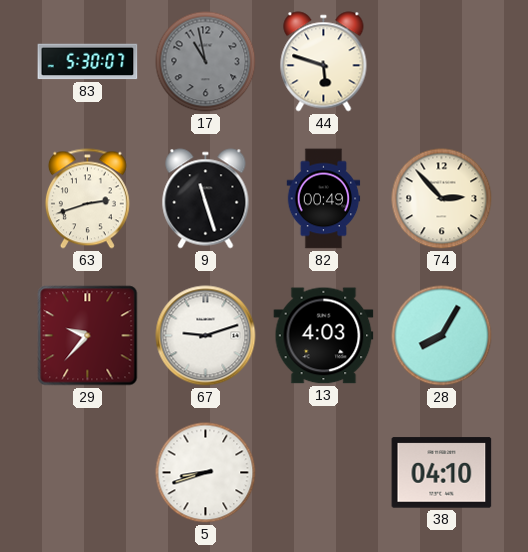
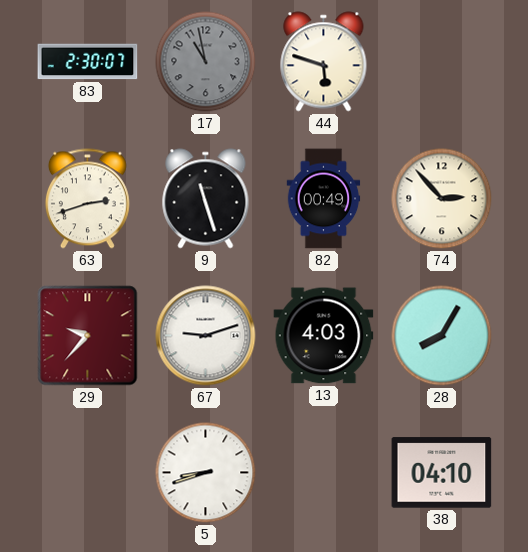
83: 5:30 -> 2:30 (88, 62)
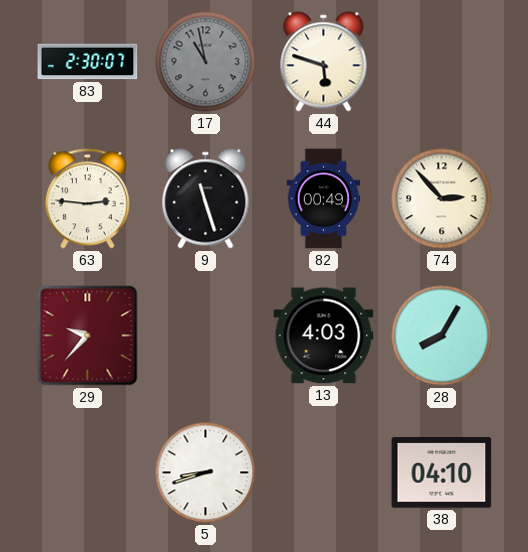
63: 2:42 -> 2:46 (87, 199)
67: 9:12 -> none (206, 336)
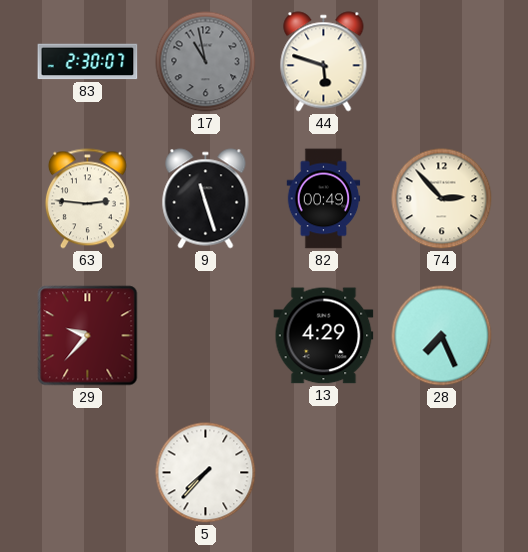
13: 4:03 -> 4:29 (324, 336)
28: 8:05 -> 7:26 (442, 336)
5: 8:42 -> 7:37 (206, 473)
38: 04:10 -> none (442, 473)
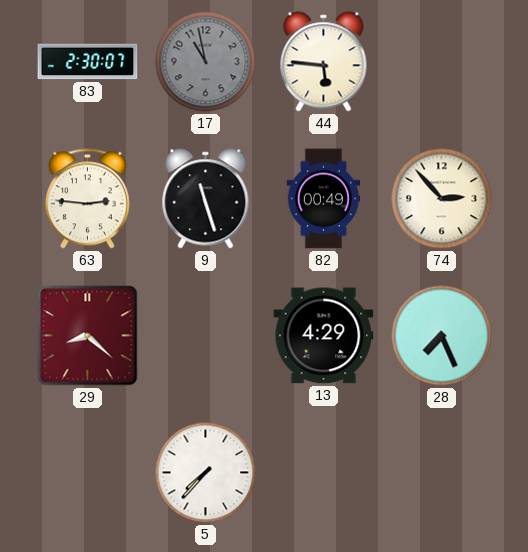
44: 5:48 -> 5:46 (324, 62)
29: 9:37 -> 8:22 (88, 336)
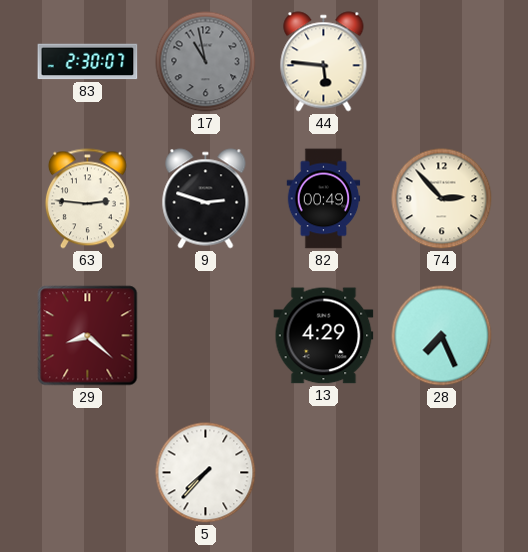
9: 11:27 -> 2:48 (206, 199)
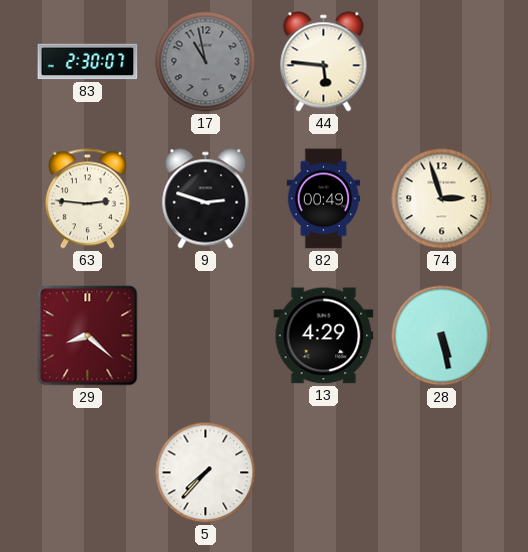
74: 2:53 -> 2:57 (442, 199)
28: 7:26 -> 5:28 (442, 336)
